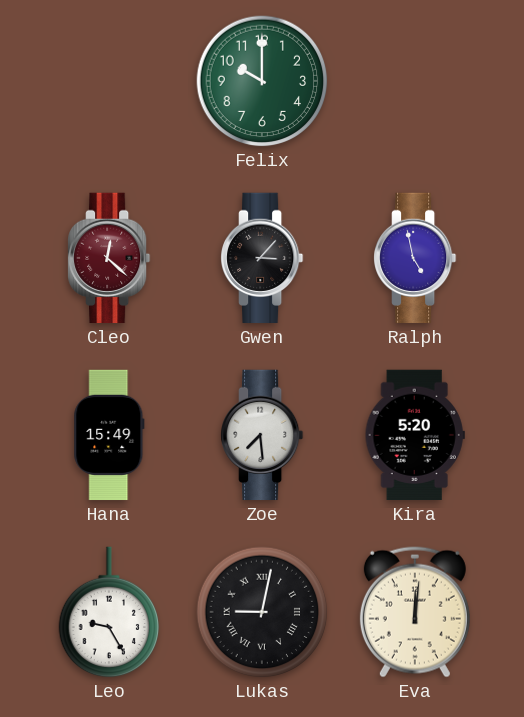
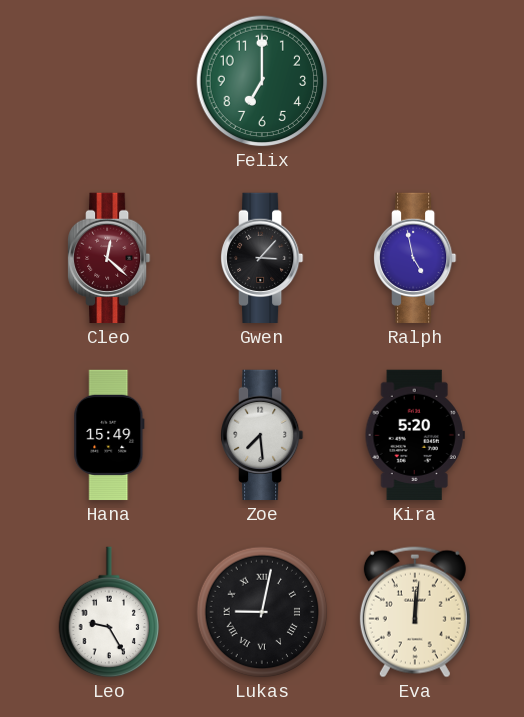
Felix: 10:00 -> 7:00 (262, 81)
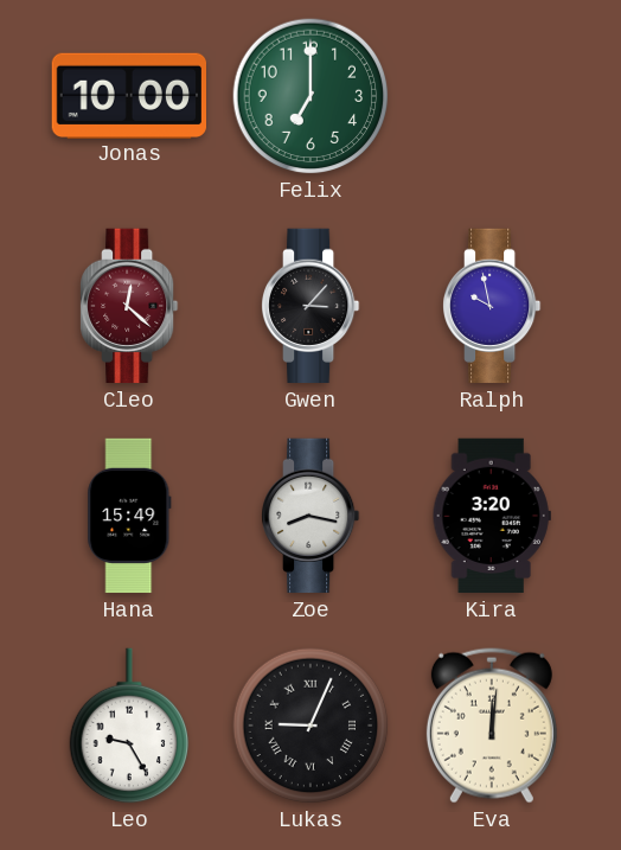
Jonas: none -> 10:00 (128, 95)
Ralph: 4:58 -> 9:58 (493, 306)
Zoe: 7:29 -> 8:17 (312, 516)
Kira: 5:20 -> 3:20 (492, 516)
Lukas: 9:02 -> 9:04 (310, 726)
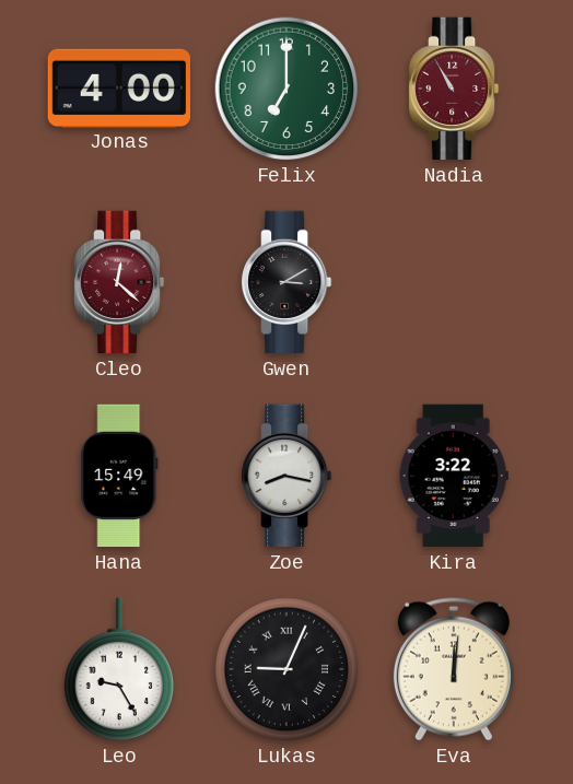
Jonas: 10:00 -> 4:00 (118, 87)
Nadia: none -> 10:55 (455, 89)
Gwen: 3:07 -> 3:10 (288, 282)
Ralph: 9:58 -> none (493, 306)
Kira: 3:20 -> 3:22 (454, 476)
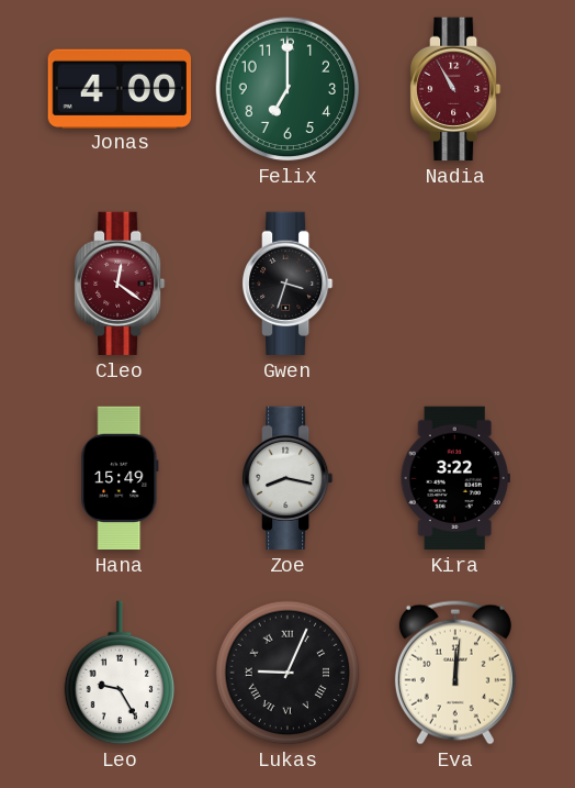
Cleo: 12:22 -> 12:21 (121, 284)
Gwen: 3:10 -> 3:33 (289, 284)
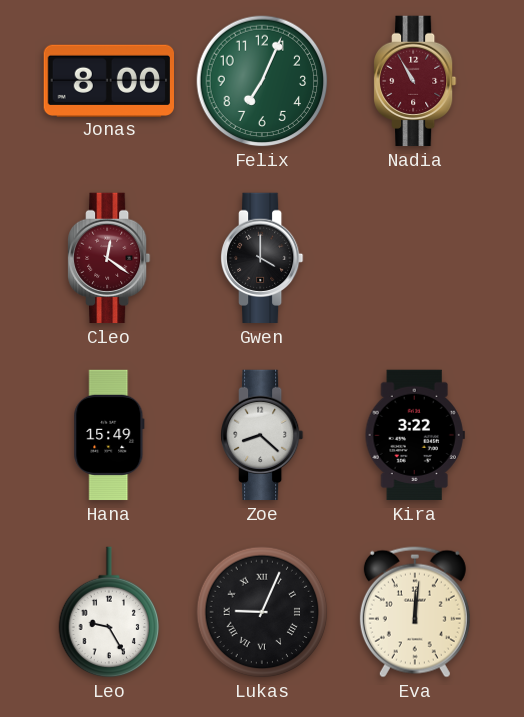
Jonas: 4:00 -> 8:00 (108, 80)
Felix: 7:00 -> 7:04 (262, 81)
Gwen: 3:33 -> 4:00 (263, 258)
Zoe: 8:17 -> 8:22 (263, 435)
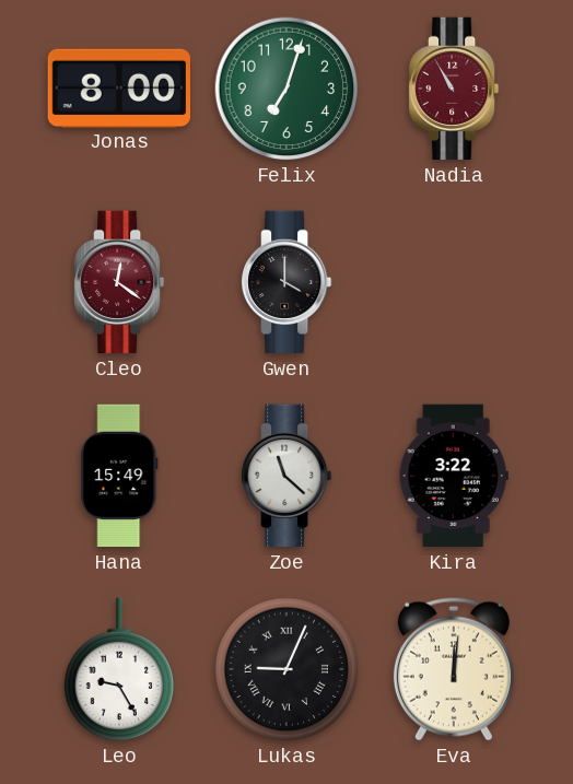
Felix: 7:04 -> 7:03 (286, 89)
Zoe: 8:22 -> 11:22 (288, 476)
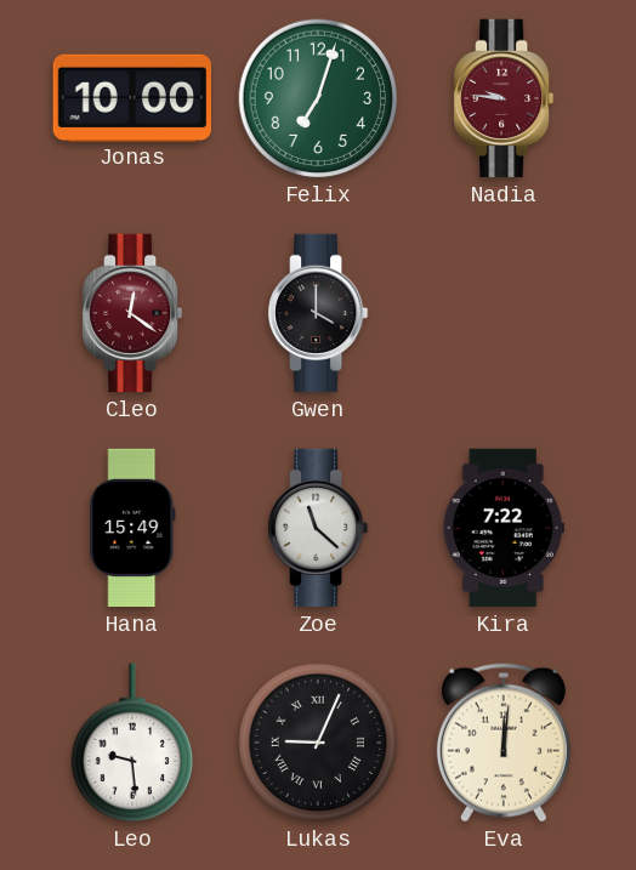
Jonas: 8:00 -> 10:00 (131, 97)
Nadia: 10:55 -> 9:46 (505, 98)
Kira: 3:22 -> 7:22 (504, 528)
Leo: 9:25 -> 9:29 (131, 743)
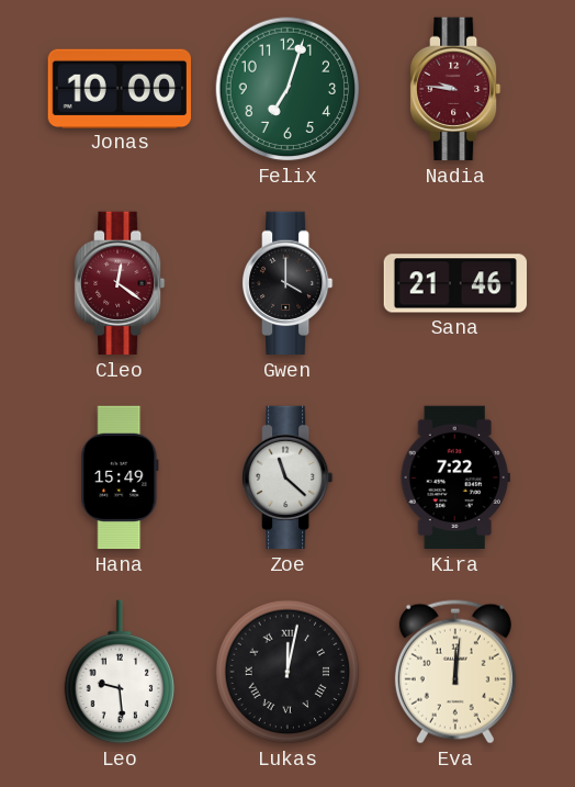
Sana: none -> 21:46 (455, 283)
Lukas: 9:04 -> 12:02 (287, 672)
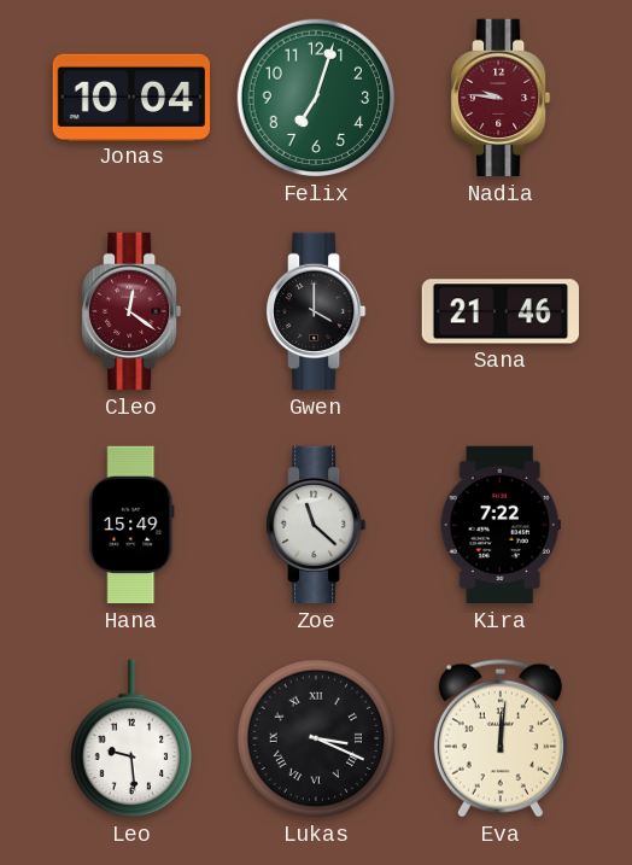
Jonas: 10:00 -> 10:04 (130, 97)
Lukas: 12:02 -> 3:19 (316, 738)
